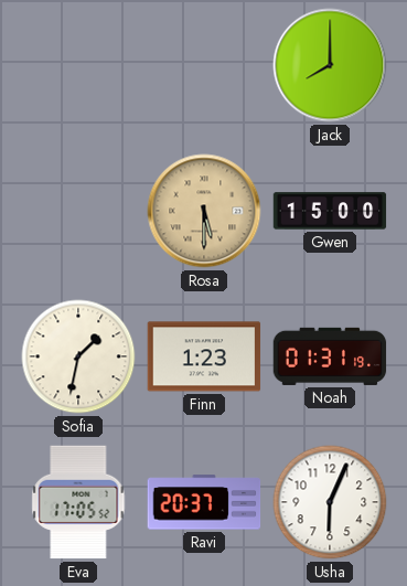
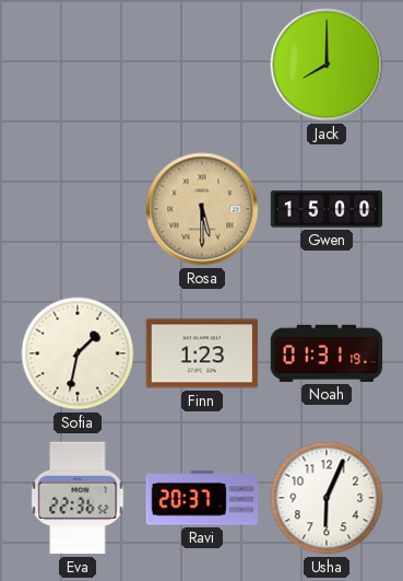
Eva: 17:05 -> 22:36 (78, 498)
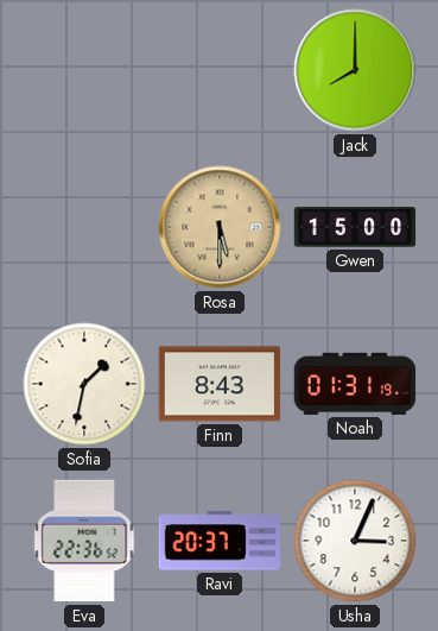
Finn: 1:23 -> 8:43 (220, 384)
Usha: 6:04 -> 3:04 (355, 541)
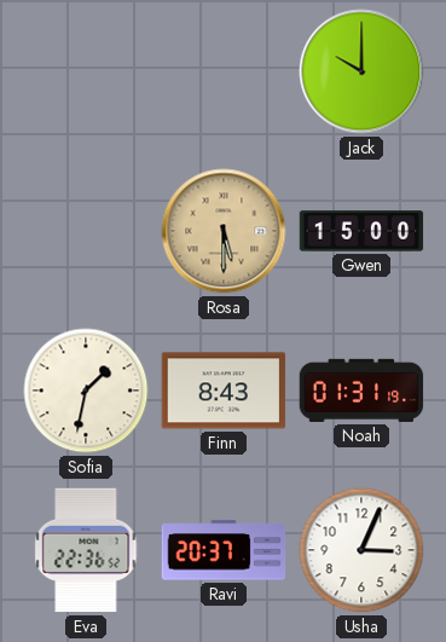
Jack: 8:00 -> 10:00 (361, 71)
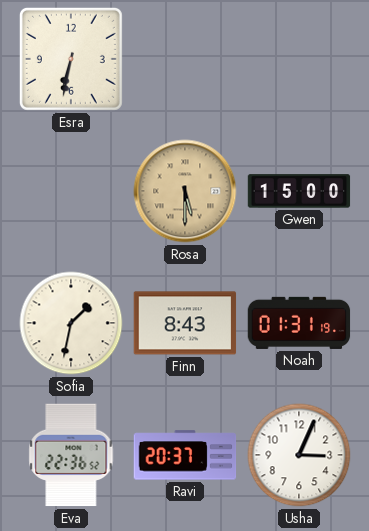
Esra: none -> 6:32 (71, 59)
Jack: 10:00 -> none (361, 71)
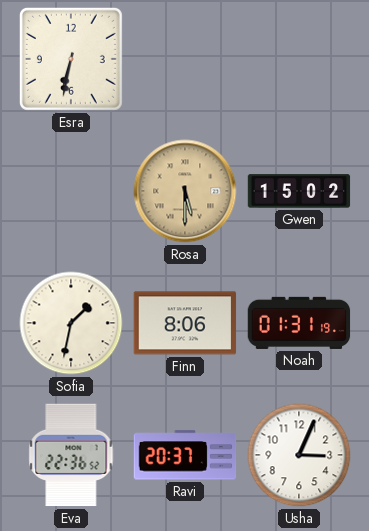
Gwen: 15:00 -> 15:02 (299, 191)
Finn: 8:43 -> 8:06 (185, 323)
